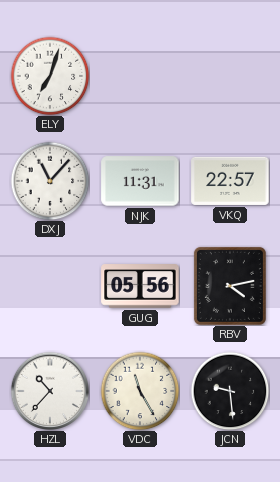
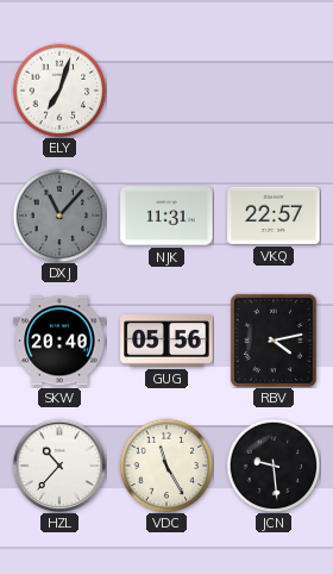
DXJ dial: white -> grey (59, 216)
SKW: none -> 20:40 (59, 341)
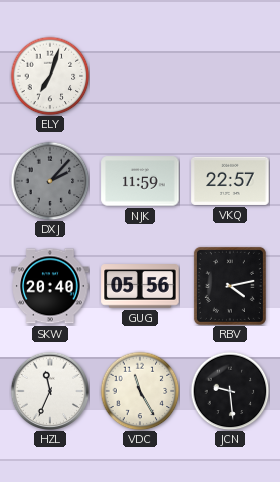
DXJ: 11:07 -> 2:07 (50, 181)
NJK: 11:31 -> 11:59 (140, 181)
HZL: 10:37 -> 11:34 (49, 390)
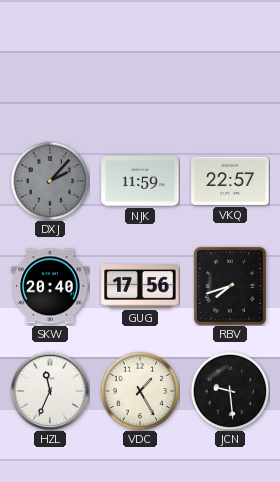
ELY: 7:03 -> none (50, 76)
GUG: 05:56 -> 17:56 (140, 286)
RBV: 4:13 -> 7:42 (230, 286)
VDC: 11:25 -> 1:25 (140, 391)
